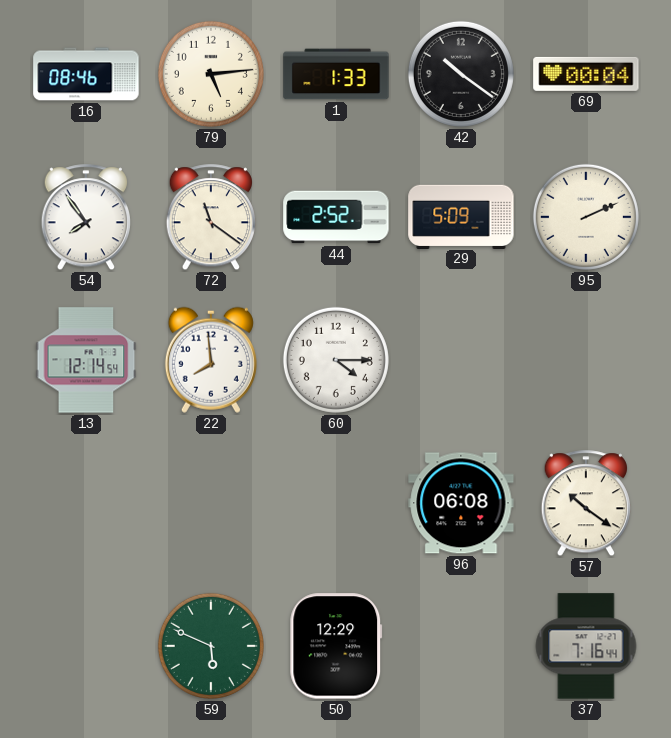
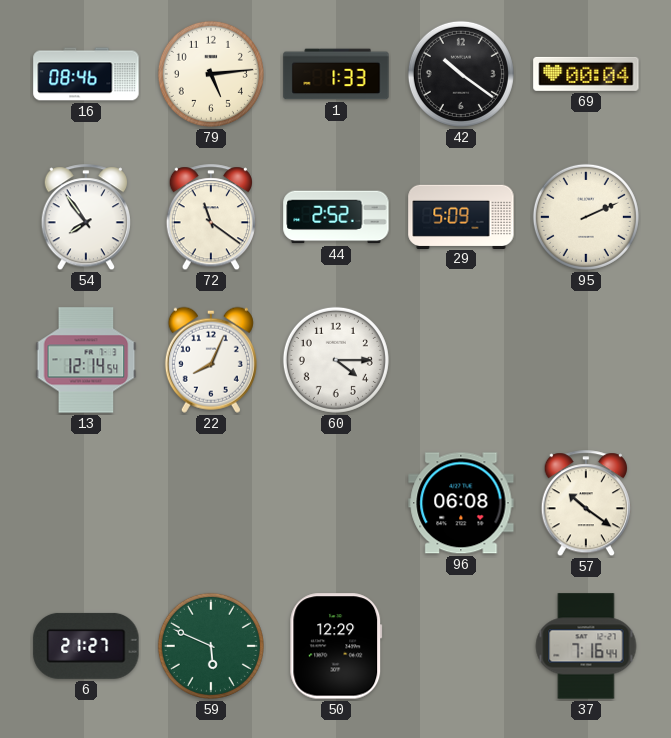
22: 7:59 -> 8:04 (211, 360)
6: none -> 21:27 (86, 646)
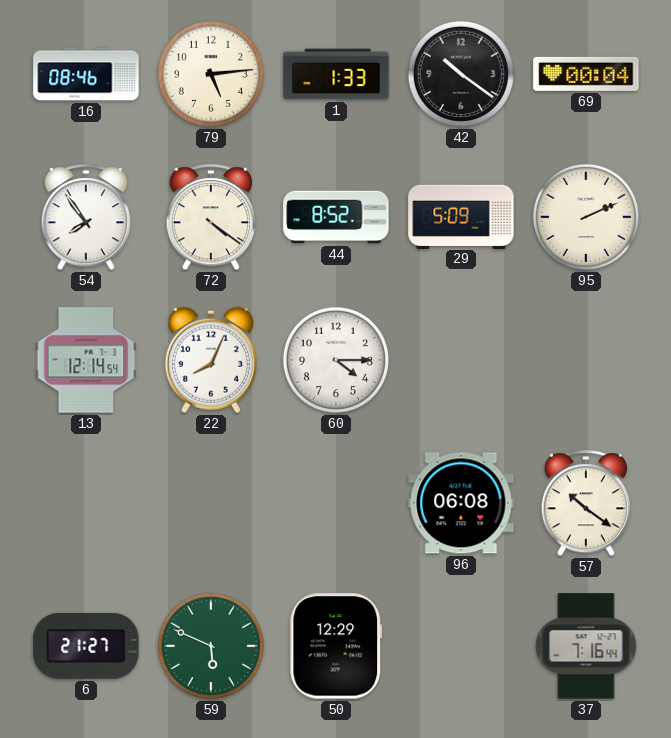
72: 11:21 -> 4:21 (211, 218)
44: 2:52 -> 8:52 (336, 217)
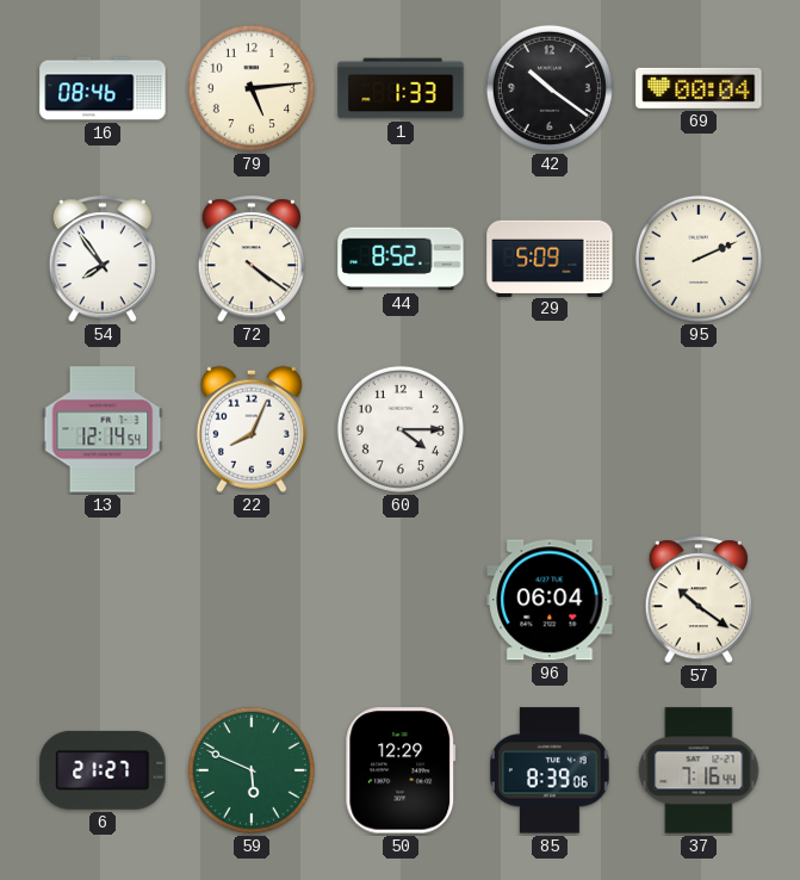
96: 06:08 -> 06:04 (550, 600)
85: none -> 8:39 (550, 770)
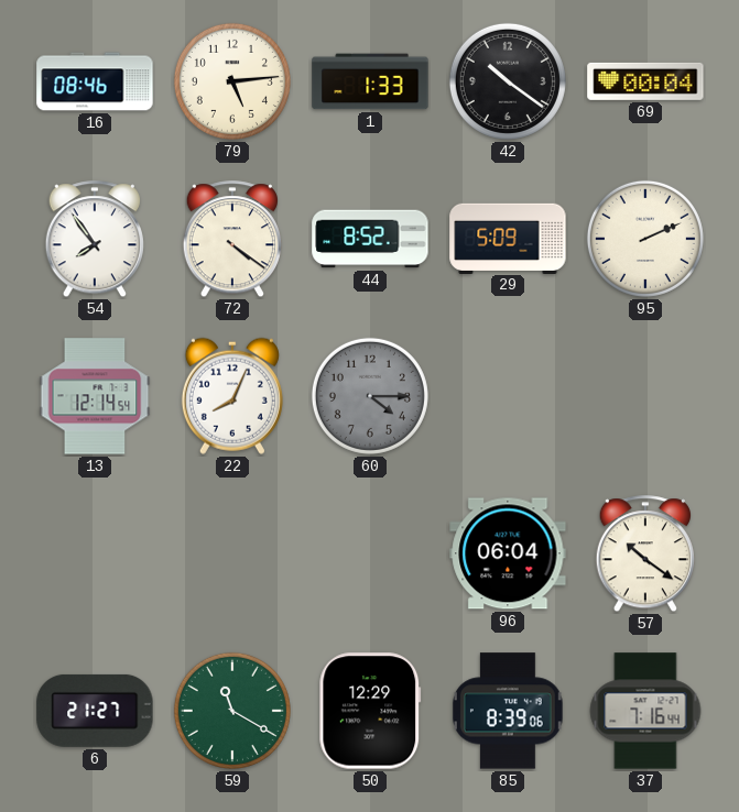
60 dial: white -> grey (370, 396)
59: 5:49 -> 11:20 (232, 711)
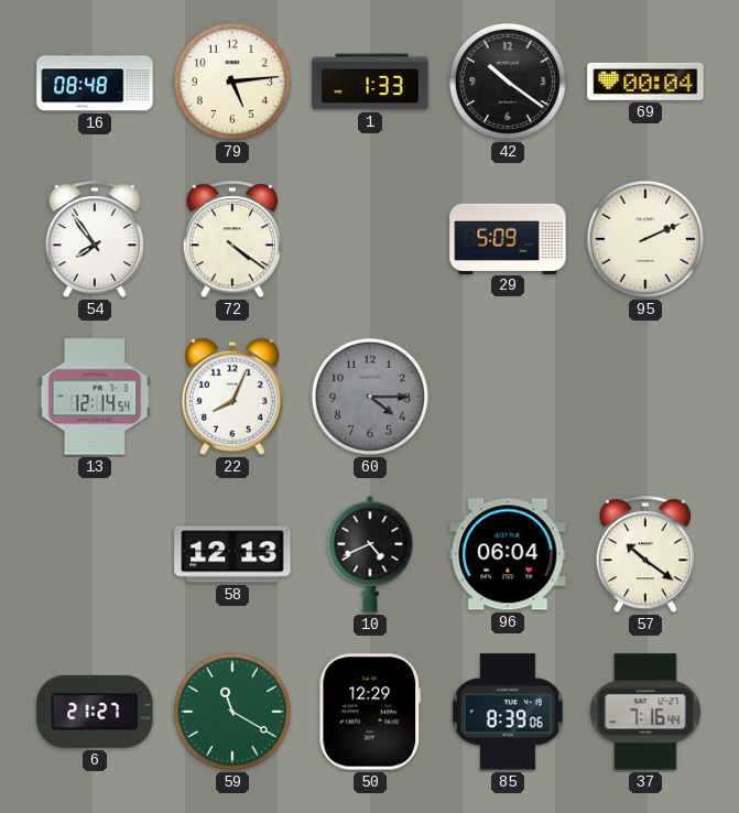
16: 08:46 -> 08:48 (95, 82)
44: 8:52 -> none (370, 239)
58: none -> 12:13 (232, 554)
10: none -> 4:41 (370, 554)
